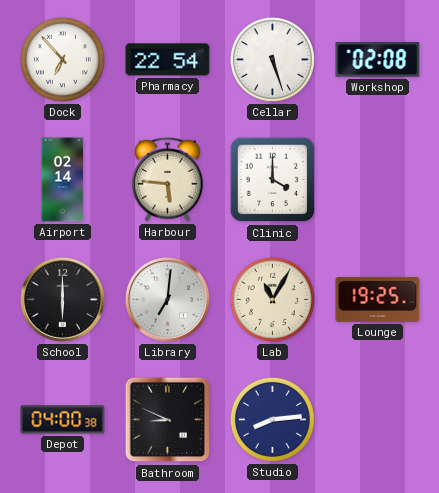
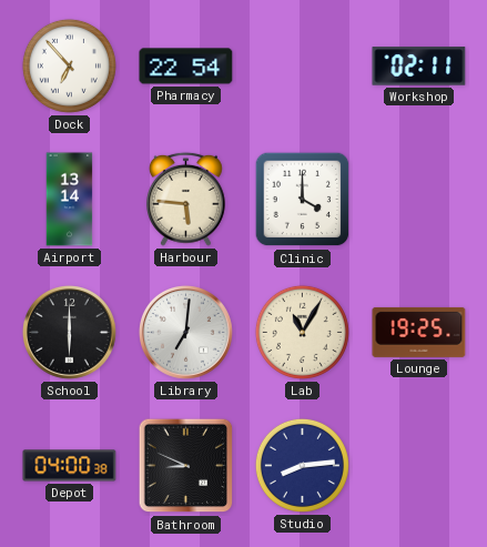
Cellar: 5:27 -> none (272, 59)
Workshop: 02:08 -> 02:11 (419, 67)
Airport: 02:14 -> 13:14 (70, 200)
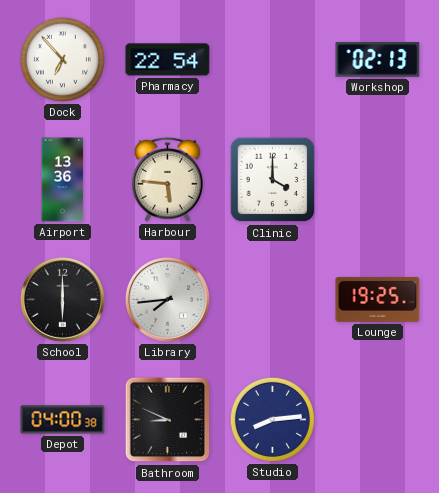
Workshop: 02:11 -> 02:13 (378, 60)
Airport: 13:14 -> 13:36 (63, 180)
Library: 7:01 -> 7:44 (167, 299)
Lab: 11:05 -> none (302, 332)
